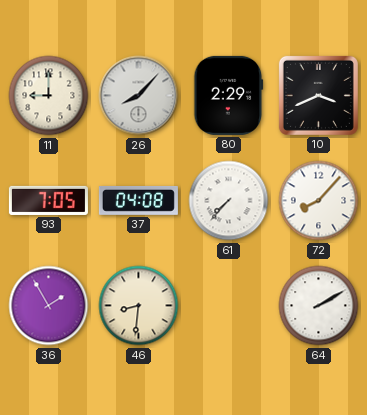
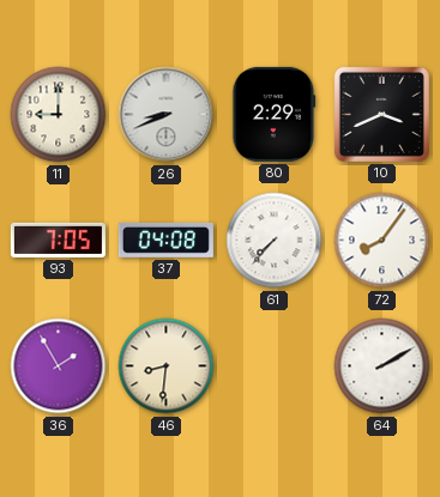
26: 8:07 -> 8:41 (167, 115)
72: 8:07 -> 8:06 (382, 241)
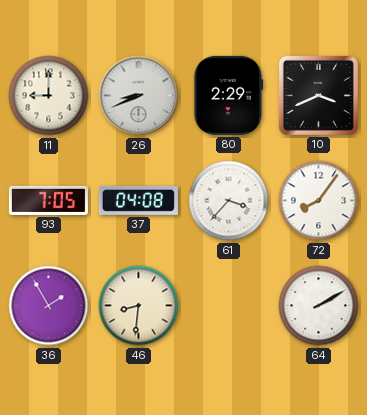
61: 7:37 -> 3:37 (229, 201)
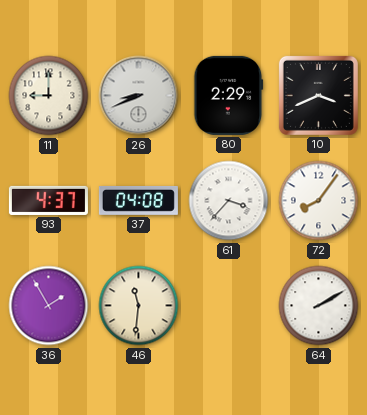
93: 7:05 -> 4:37 (48, 200)
46: 8:31 -> 11:31 (139, 306)
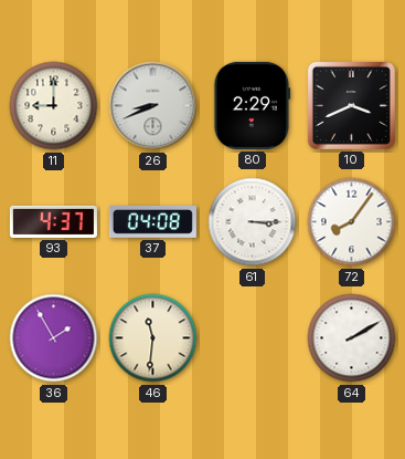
61: 3:37 -> 3:15 (253, 222)
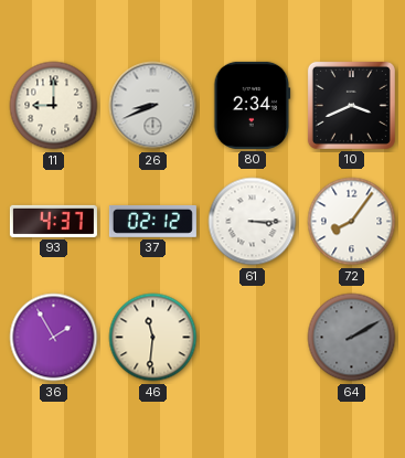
80: 2:29 -> 2:34 (253, 105)
37: 04:08 -> 02:12 (152, 221)
64 dial: white -> grey (352, 338)
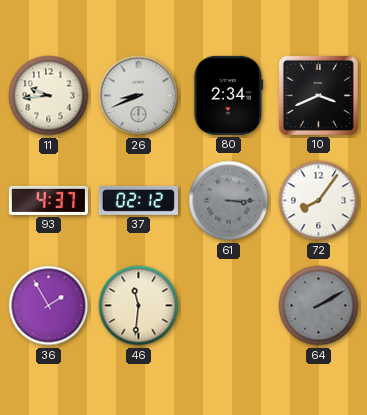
11: 9:00 -> 9:44 (49, 96)
61 dial: white -> grey (229, 201)
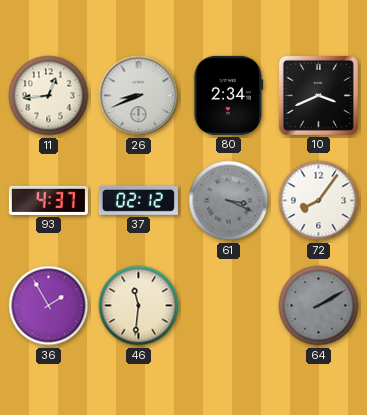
11: 9:44 -> 12:44 (49, 96)
61: 3:15 -> 3:19 (229, 201)
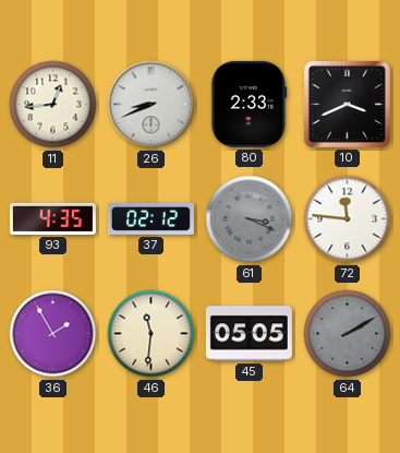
80: 2:34 -> 2:33 (250, 104)
93: 4:37 -> 4:35 (52, 218)
72: 8:06 -> 11:46 (348, 219)
45: none -> 05:05 (249, 334)
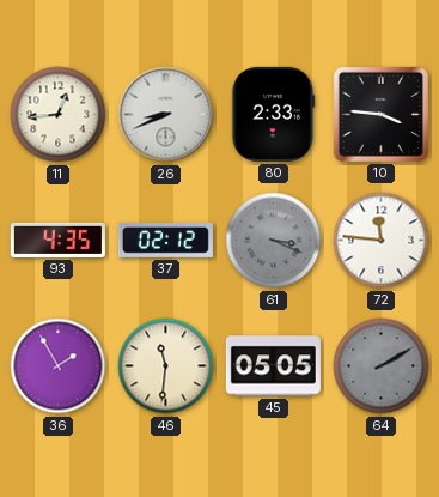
10: 3:41 -> 3:46 (380, 114)
